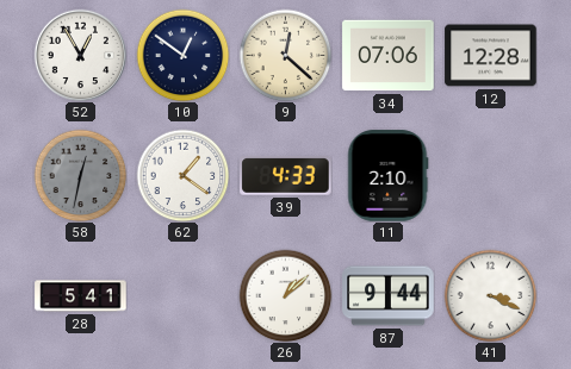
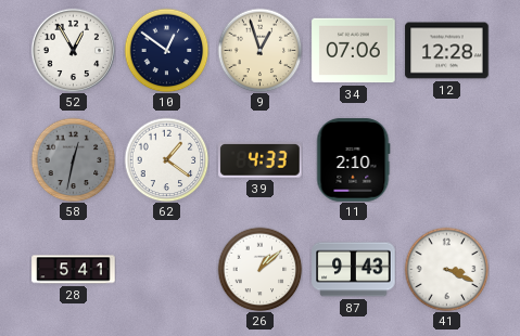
9: 12:22 -> 12:57 (259, 50)
87: 9:44 -> 9:43 (354, 270)
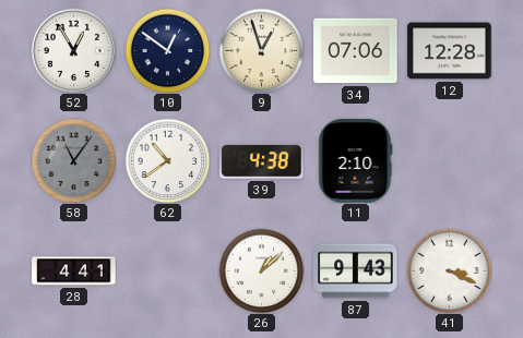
58: 12:32 -> 11:06 (73, 160)
62: 1:21 -> 10:39 (167, 160)
39: 4:33 -> 4:38 (262, 161)
28: 5:41 -> 4:41 (74, 271)
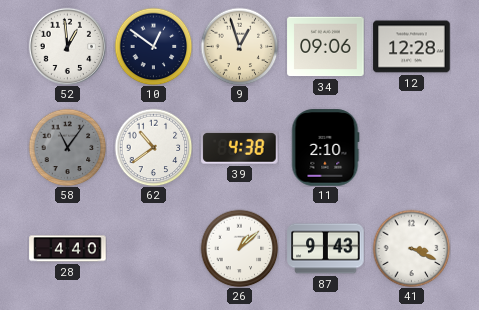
52: 12:55 -> 12:59 (67, 46)
34: 07:06 -> 09:06 (326, 47)
28: 4:41 -> 4:40 (68, 249)
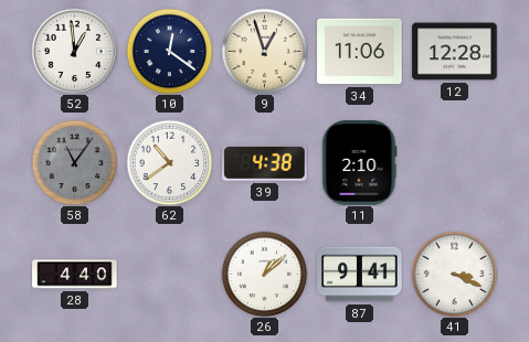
10: 12:51 -> 12:21 (169, 51)
34: 09:06 -> 11:06 (360, 52)
87: 9:43 -> 9:41 (360, 275)
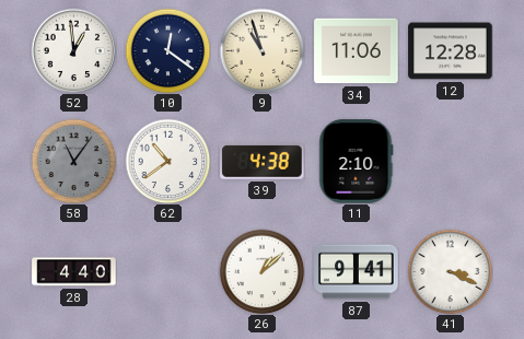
9: 12:57 -> 10:57 (261, 50)
